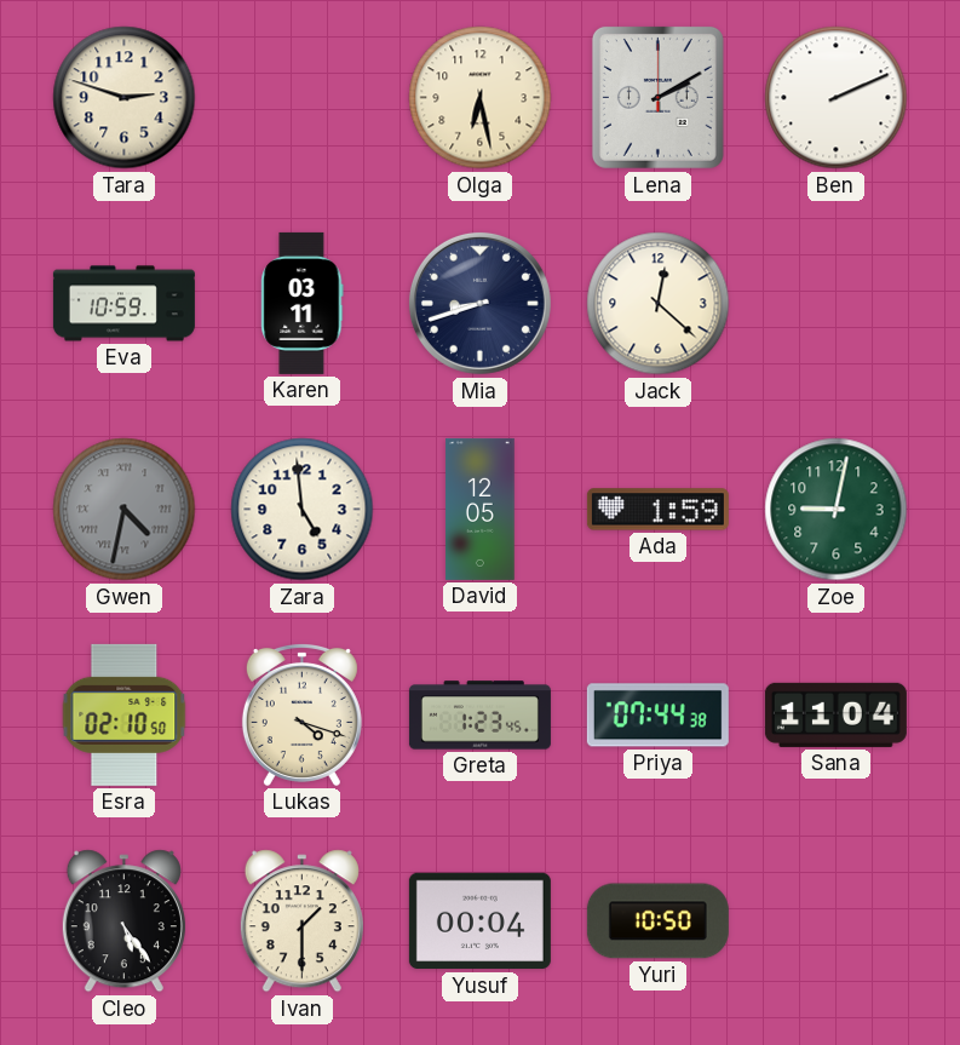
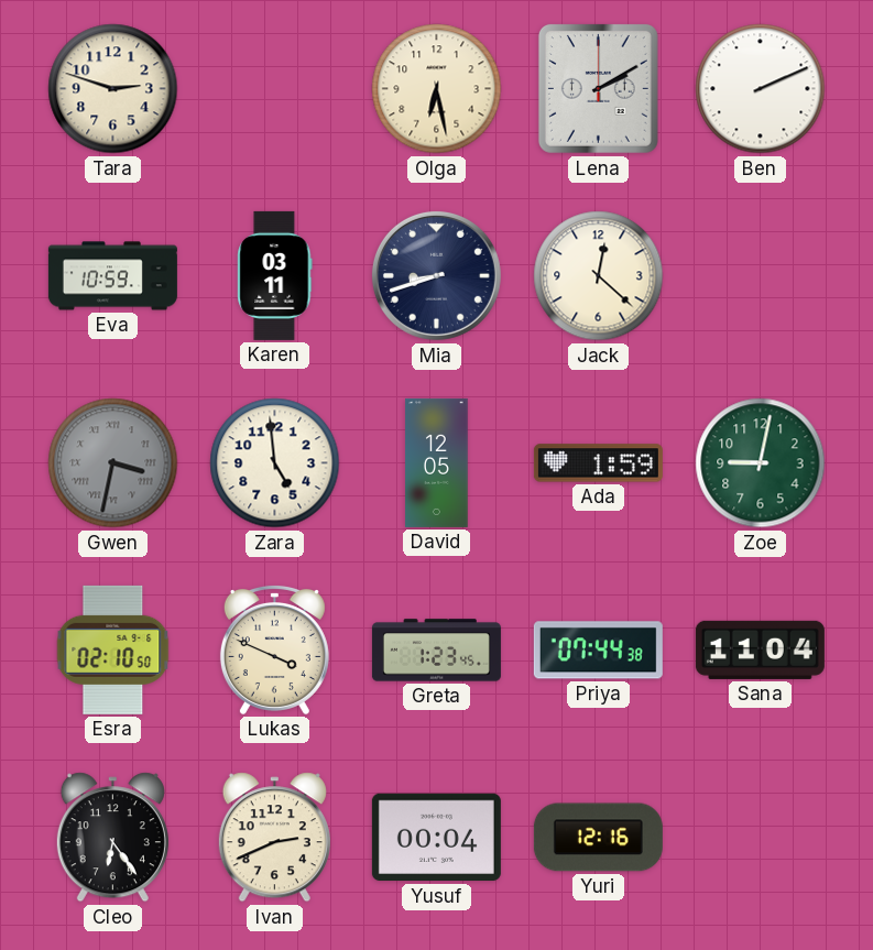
Gwen: 4:32 -> 3:32 (113, 463)
Lukas: 4:18 -> 3:49 (274, 649)
Cleo: 5:24 -> 6:24 (112, 838)
Ivan: 1:30 -> 2:41 (274, 838)
Yuri: 10:50 -> 12:16 (598, 838)
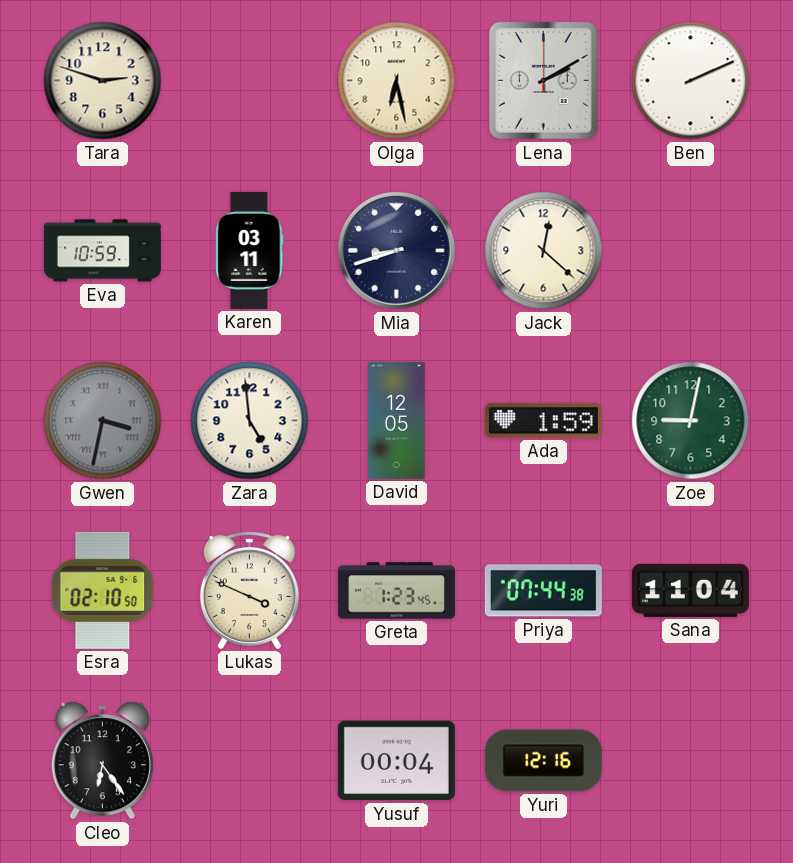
Ivan: 2:41 -> none (274, 838)
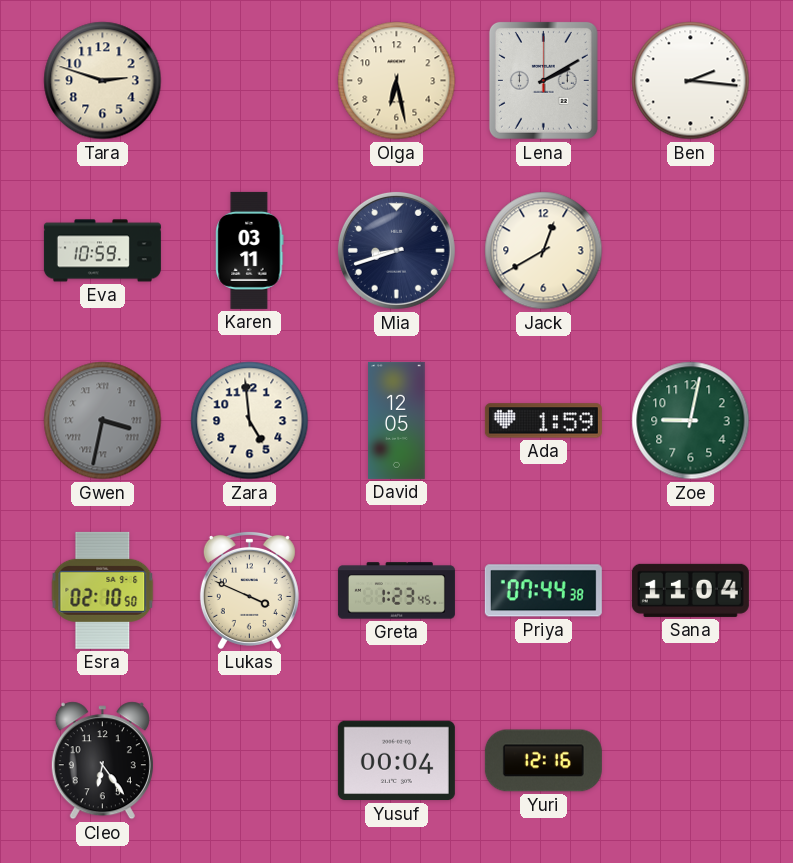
Ben: 2:11 -> 2:16 (691, 81)
Jack: 12:22 -> 12:40 (544, 251)
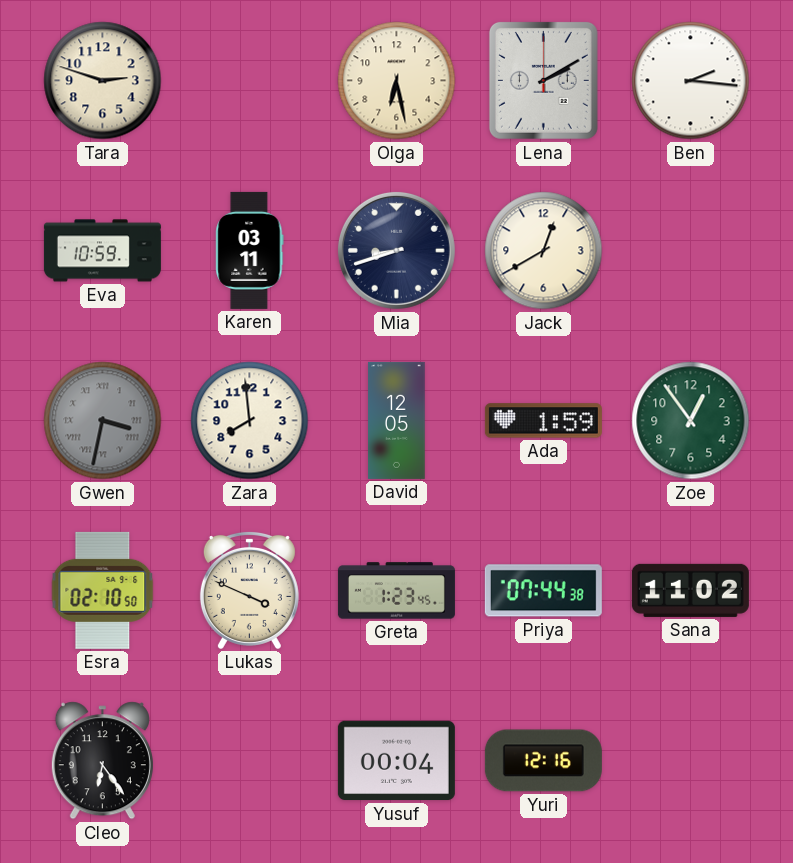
Zara: 4:59 -> 7:59 (250, 421)
Zoe: 9:02 -> 12:54 (691, 421)
Sana: 11:04 -> 11:02 (690, 590)
